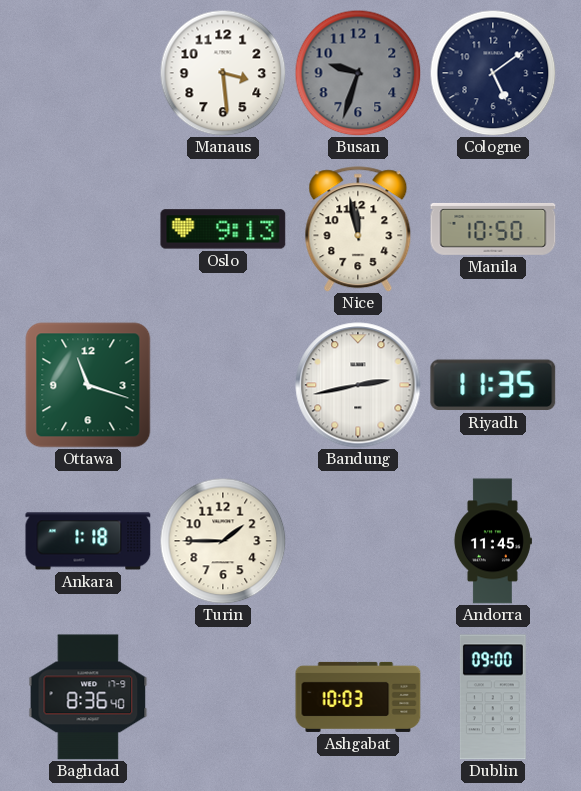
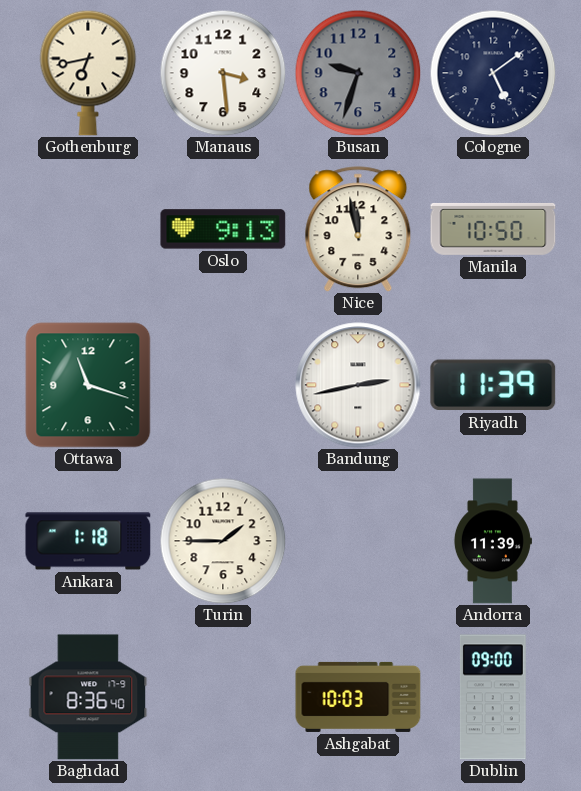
Gothenburg: none -> 6:43 (88, 73)
Riyadh: 11:35 -> 11:39 (493, 385)
Andorra: 11:45 -> 11:39 (492, 541)
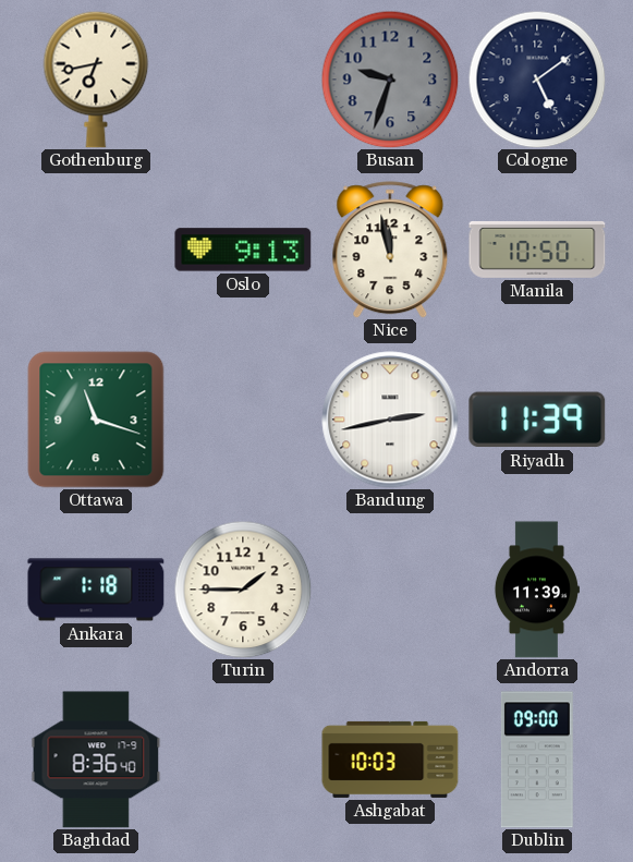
Manaus: 3:29 -> none (223, 73)
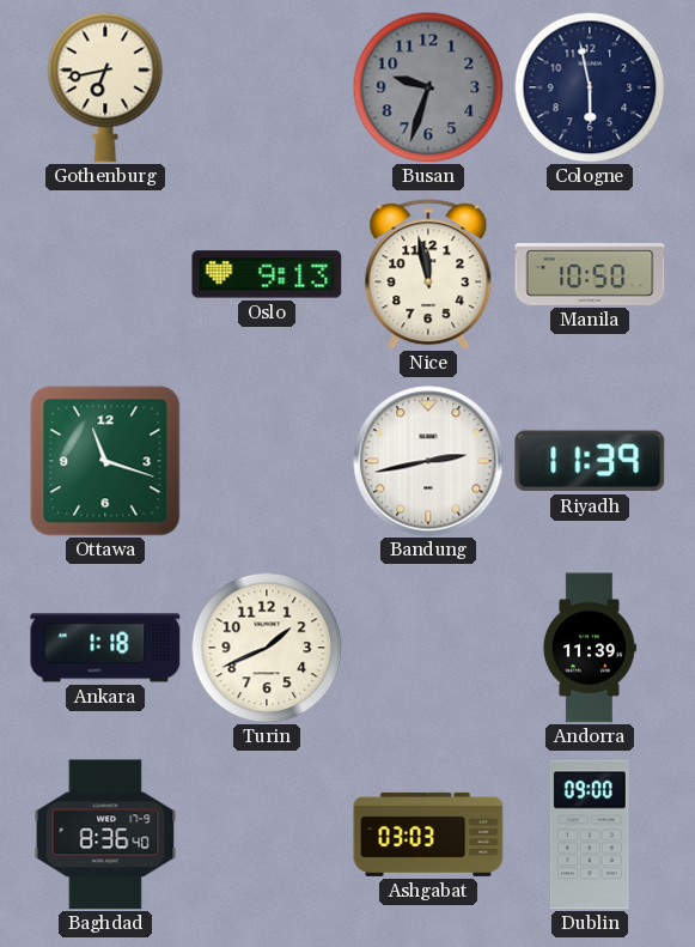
Cologne: 5:09 -> 5:58 (590, 87)
Turin: 1:45 -> 1:41 (267, 648)
Ashgabat: 10:03 -> 03:03 (428, 834)
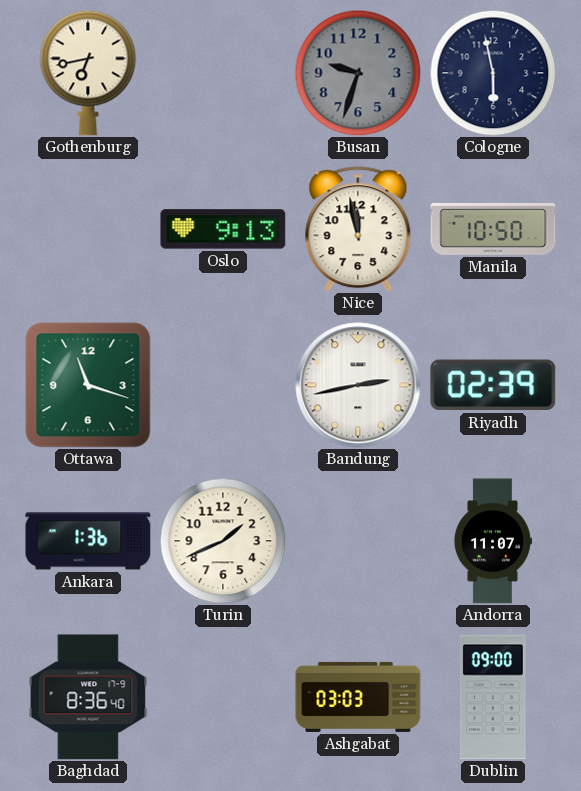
Riyadh: 11:39 -> 02:39 (493, 385)
Ankara: 1:18 -> 1:36 (88, 541)
Andorra: 11:39 -> 11:07 (492, 541)
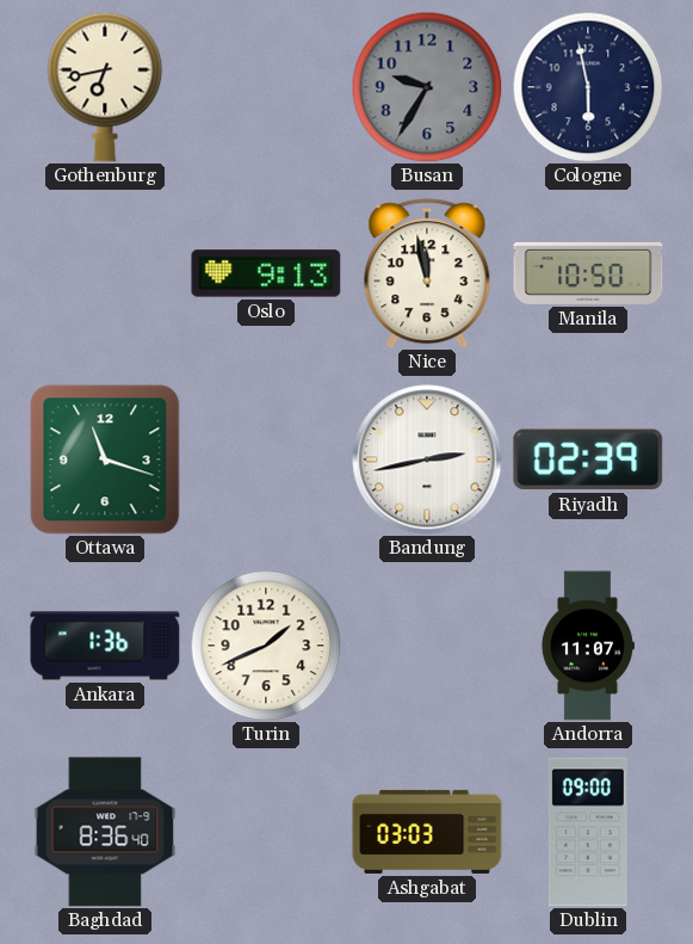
Busan: 9:33 -> 9:35 (427, 87)
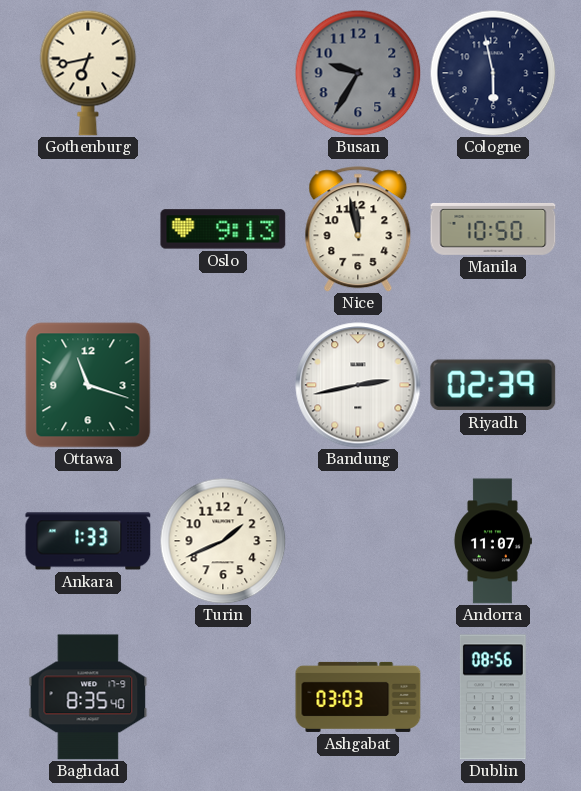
Ankara: 1:36 -> 1:33 (88, 541)
Baghdad: 8:36 -> 8:35 (88, 697)
Dublin: 09:00 -> 08:56 (493, 697)
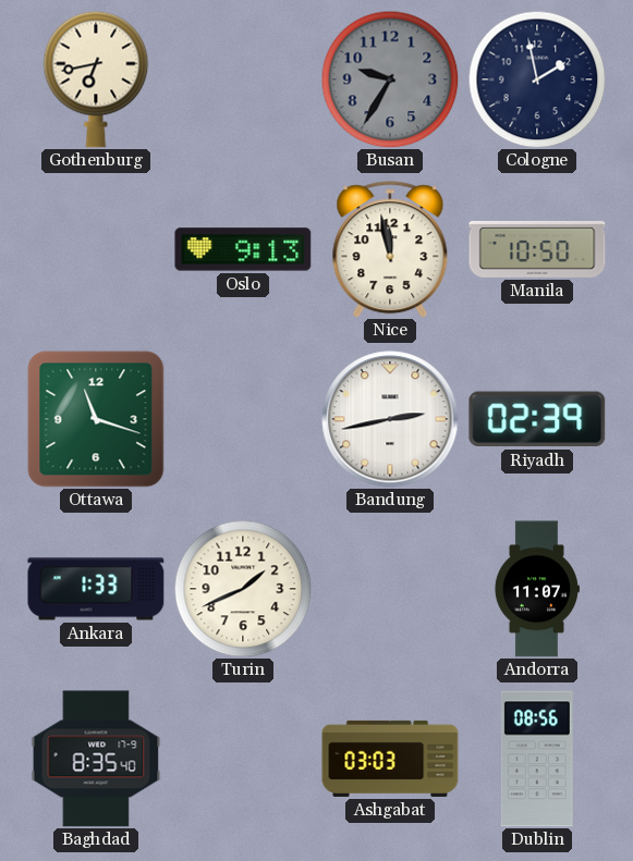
Cologne: 5:58 -> 1:58 (537, 79)
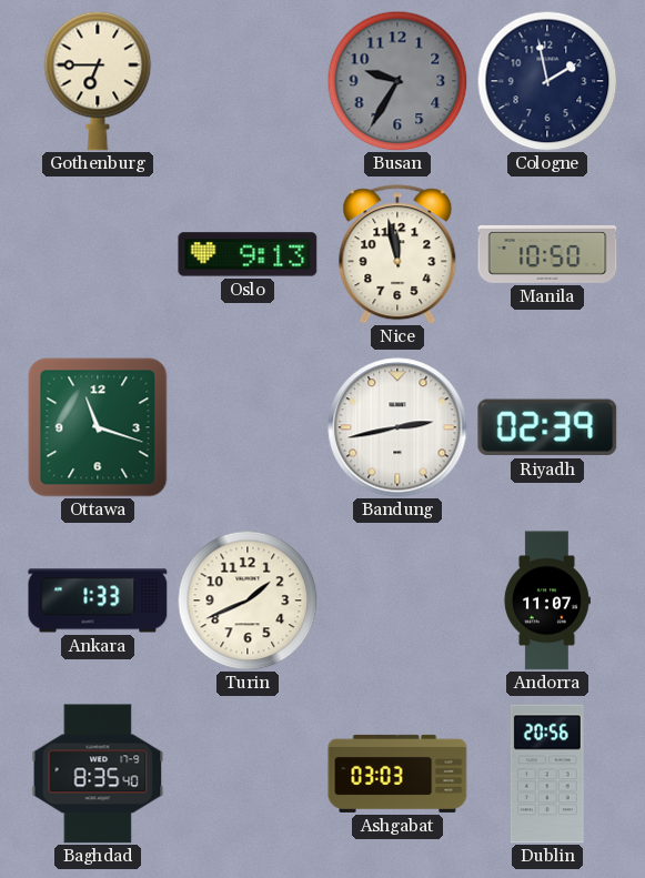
Gothenburg: 6:43 -> 6:45 (98, 81)
Dublin: 08:56 -> 20:56 (547, 774)
